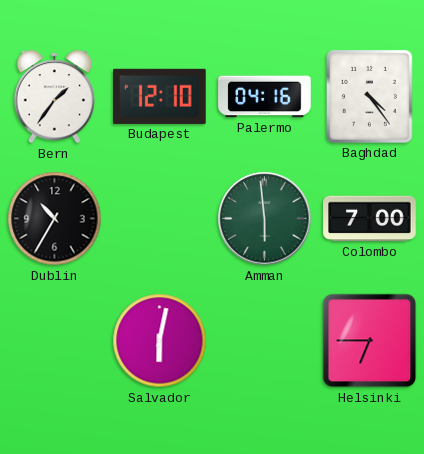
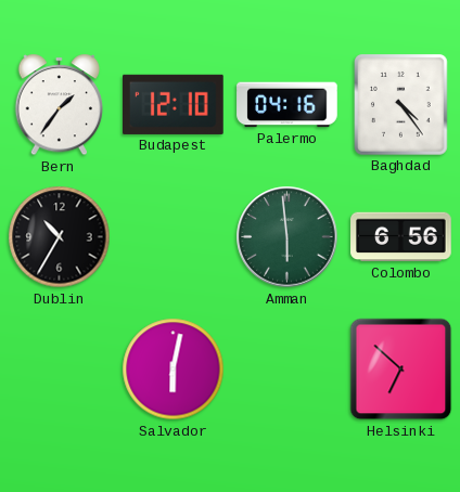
Colombo: 7:00 -> 6:56 (401, 237)
Helsinki: 6:45 -> 6:52 (401, 370)
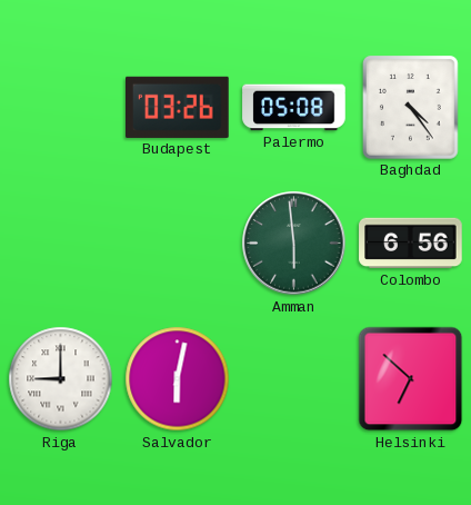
Bern: 1:36 -> none (60, 105)
Budapest: 12:10 -> 03:26 (178, 107)
Palermo: 04:16 -> 05:08 (294, 108)
Dublin: 10:35 -> none (60, 237)
Riga: none -> 9:00 (61, 379)
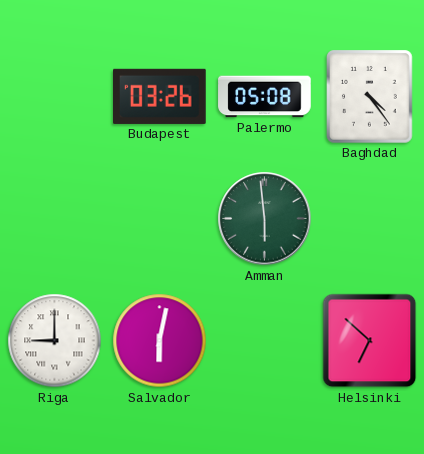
Colombo: 6:56 -> none (411, 244)
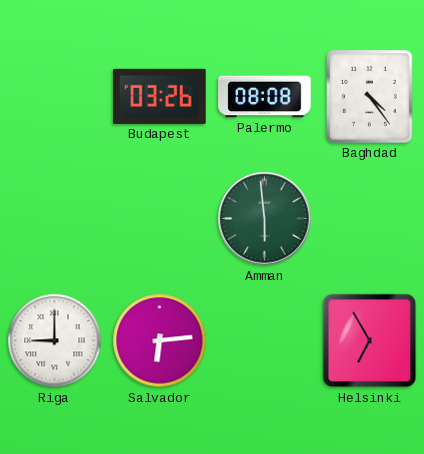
Palermo: 05:08 -> 08:08 (265, 97)
Salvador: 6:02 -> 6:14 (160, 341)
Helsinki: 6:52 -> 6:55 (370, 341)
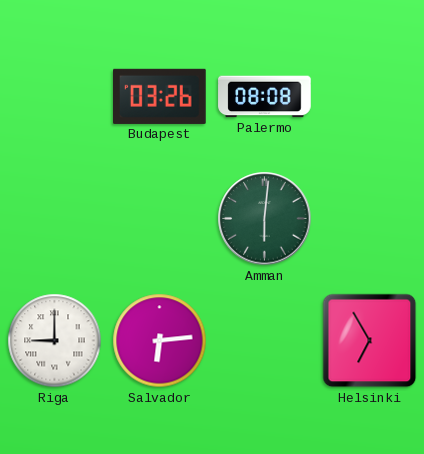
Baghdad: 4:24 -> none (370, 97)
Amman: 5:59 -> 6:01 (265, 219)
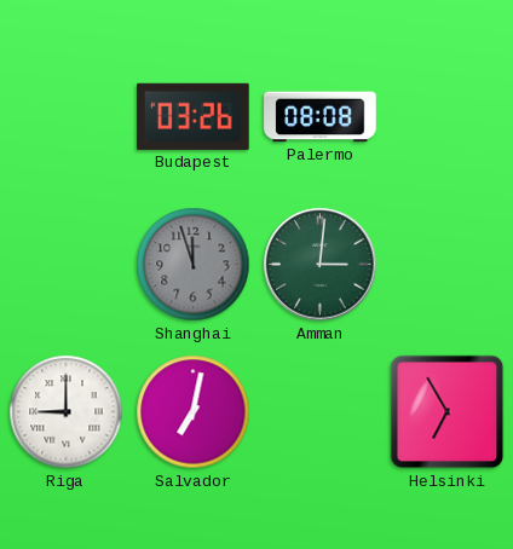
Shanghai: none -> 11:57 (194, 265)
Amman: 6:01 -> 3:01 (321, 265)
Salvador: 6:14 -> 7:02 (194, 412)
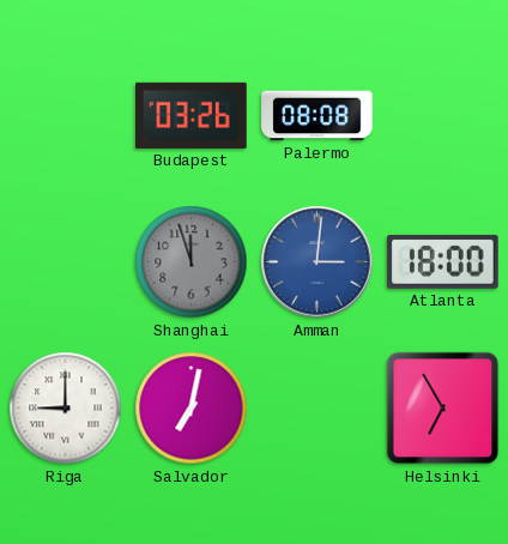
Amman dial: green -> blue (317, 262)
Atlanta: none -> 18:00 (443, 261)
